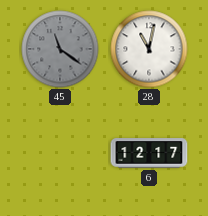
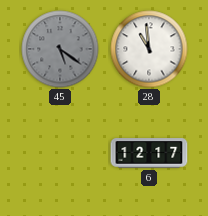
45: 11:21 -> 5:21 (60, 49)
28: 11:02 -> 10:59 (149, 49)
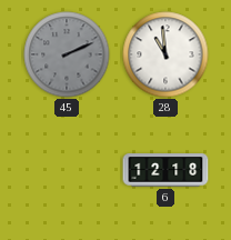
45: 5:21 -> 2:11 (67, 54)
6: 12:17 -> 12:18 (165, 170)
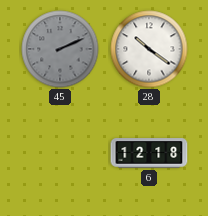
28: 10:59 -> 10:21 (149, 49)
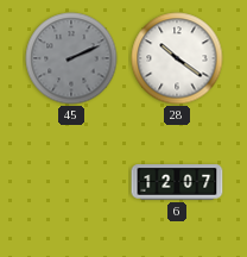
6: 12:18 -> 12:07 (177, 182)
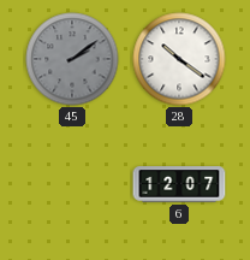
45: 2:11 -> 2:09 (72, 59)
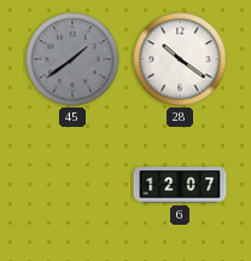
45: 2:09 -> 1:39 (72, 59)
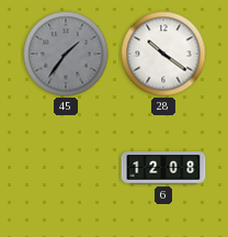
45: 1:39 -> 1:36 (66, 54)
6: 12:07 -> 12:08 (163, 168)
